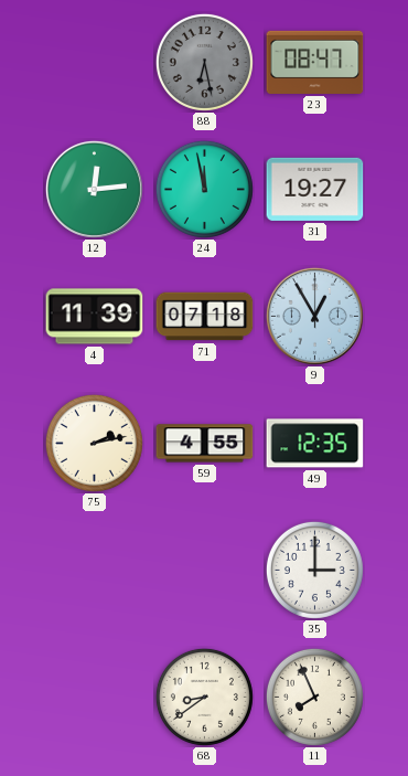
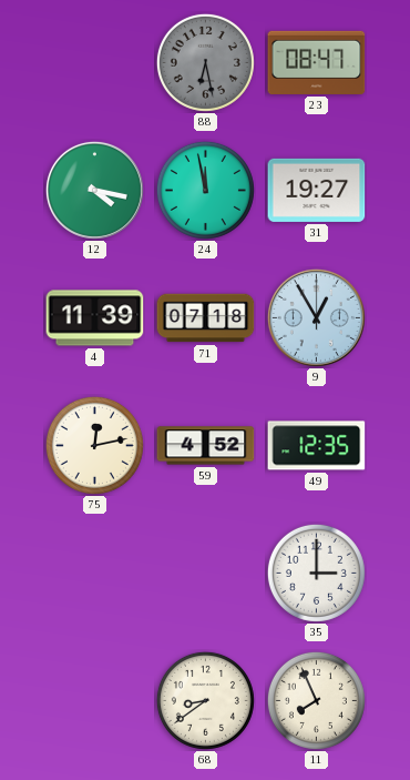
12: 12:14 -> 4:17 (94, 190)
75: 2:13 -> 12:13 (94, 445)
59: 4:55 -> 4:52 (206, 446)
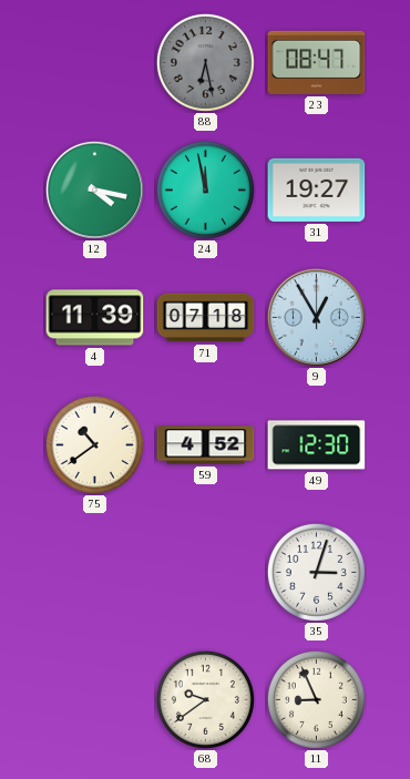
75: 12:13 -> 10:39 (94, 444)
49: 12:35 -> 12:30 (317, 445)
35: 3:00 -> 3:03 (316, 572)
68: 8:39 -> 9:39 (205, 699)
11: 7:56 -> 8:56 (316, 699)
